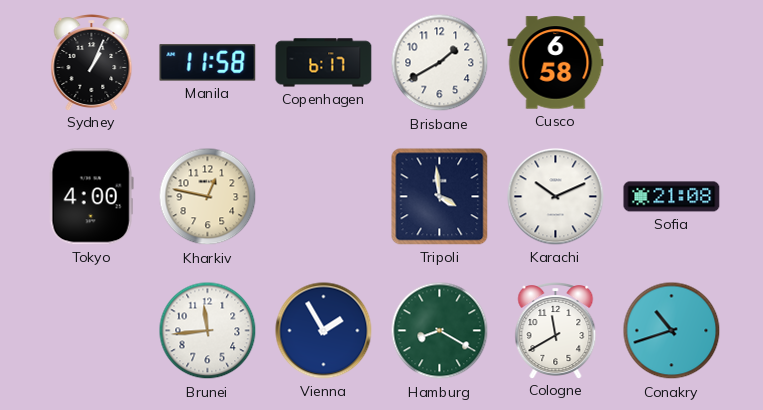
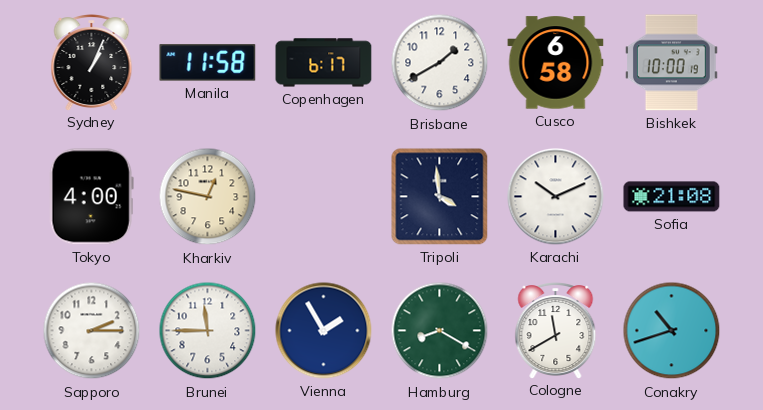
Bishkek: none -> 10:00 (672, 63)
Sapporo: none -> 2:15 (92, 331)
Brunei: 11:44 -> 11:45 (208, 331)
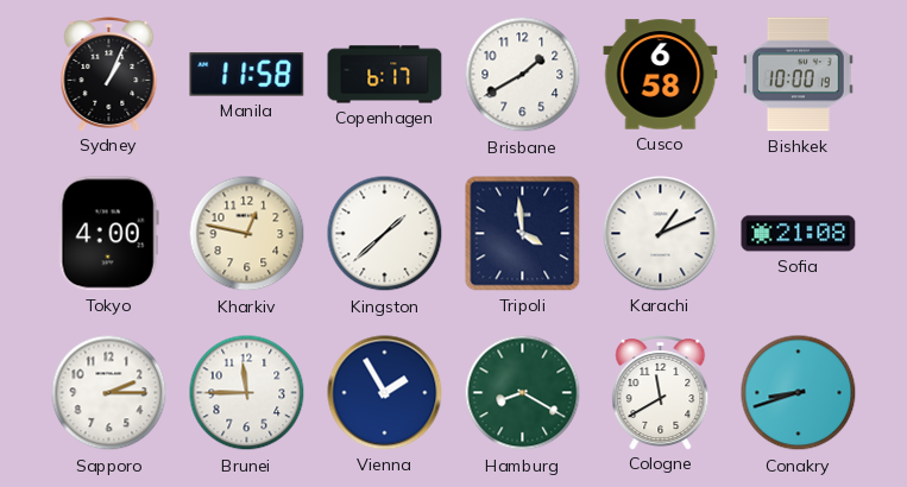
Kingston: none -> 1:38 (385, 234)
Karachi: 10:11 -> 1:11 (661, 234)
Conakry: 10:42 -> 8:42 (799, 393)
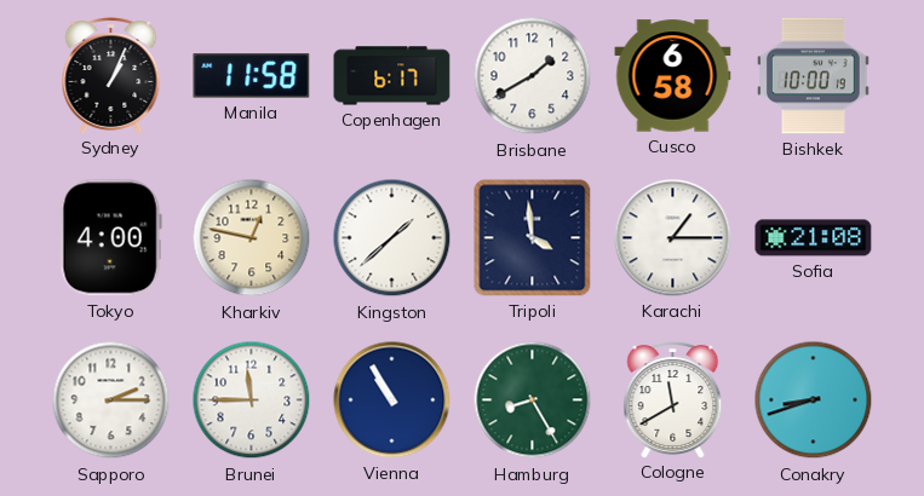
Karachi: 1:11 -> 1:15 (673, 238)
Vienna: 1:55 -> 10:55 (392, 400)
Hamburg: 8:20 -> 8:25 (533, 400)
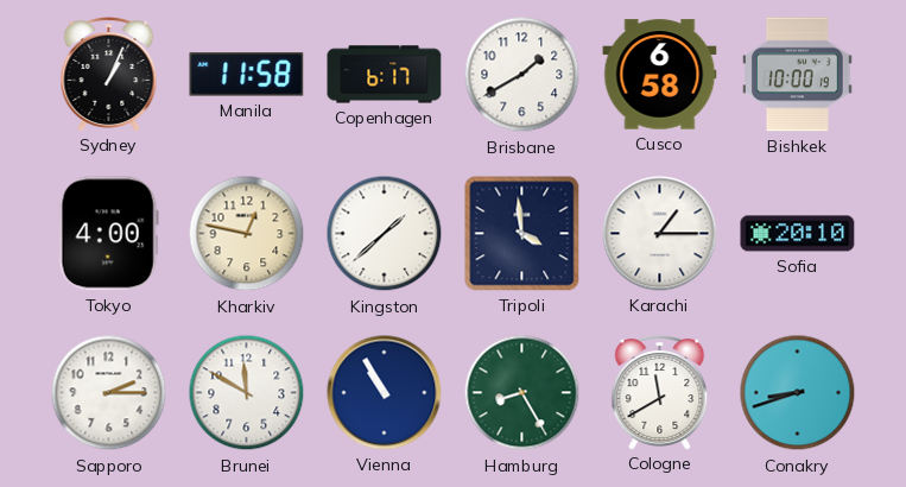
Sofia: 21:08 -> 20:10 (798, 234)
Brunei: 11:45 -> 11:50 (247, 393)
